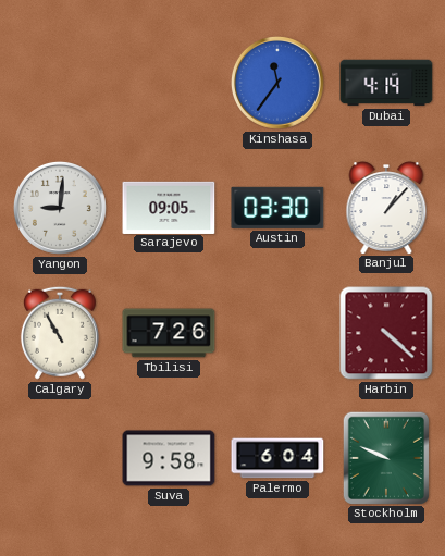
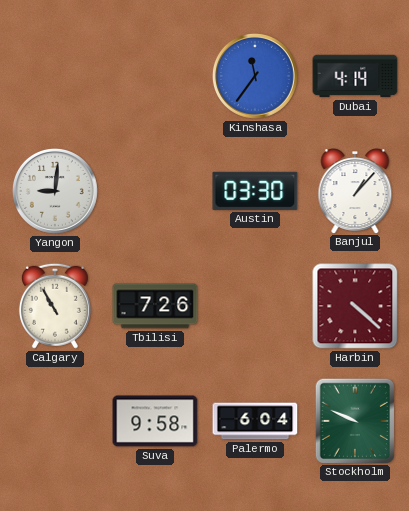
Sarajevo: 09:05 -> none (169, 207)
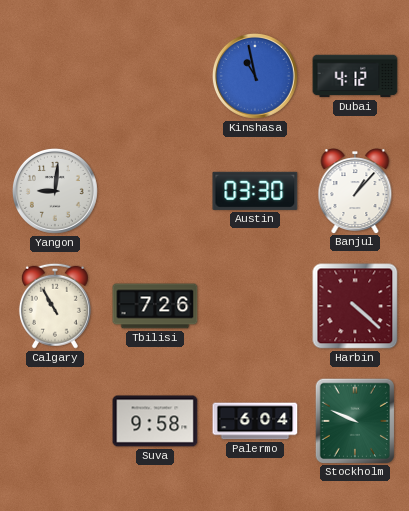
Kinshasa: 11:36 -> 10:58 (255, 76)
Dubai: 4:14 -> 4:12 (355, 76)
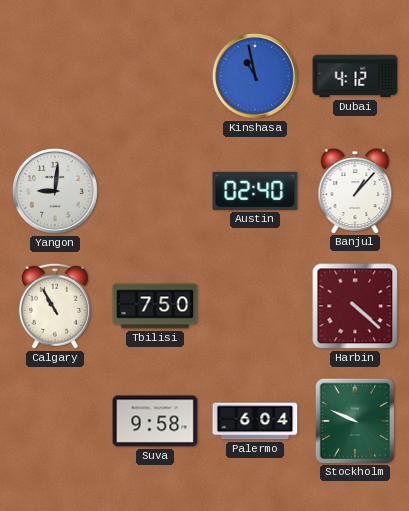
Austin: 03:30 -> 02:40 (255, 191)
Tbilisi: 7:26 -> 7:50 (155, 306)
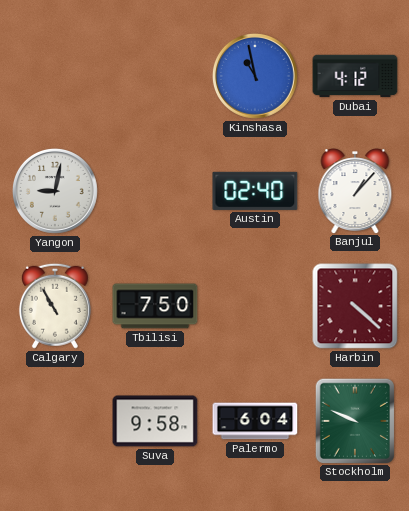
Yangon: 9:01 -> 9:02 (55, 191)
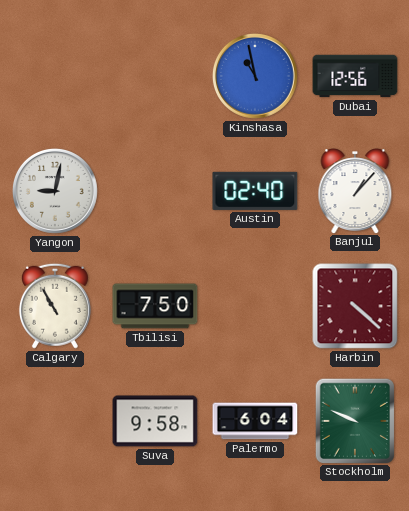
Dubai: 4:12 -> 12:56 (355, 76)
